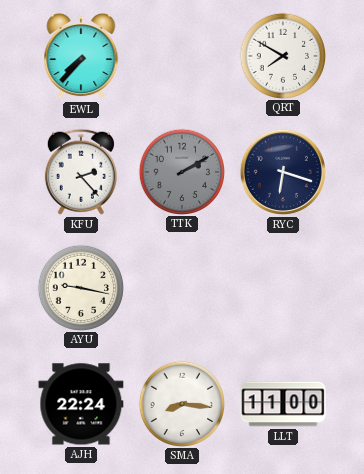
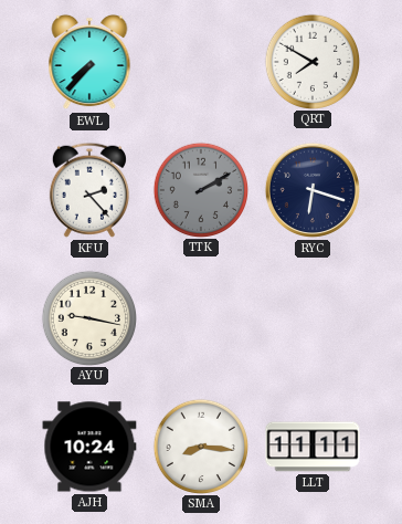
AJH: 22:24 -> 10:24 (89, 447)
LLT: 11:00 -> 11:11 (313, 447)
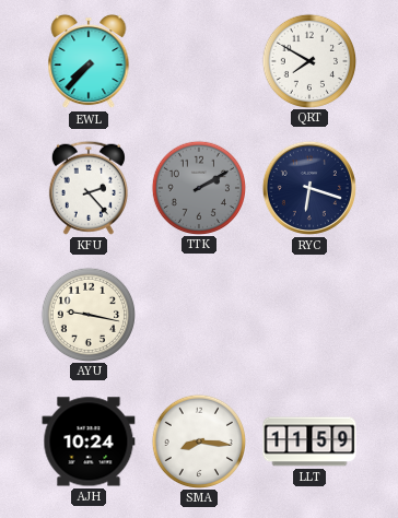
LLT: 11:11 -> 11:59 (309, 442)
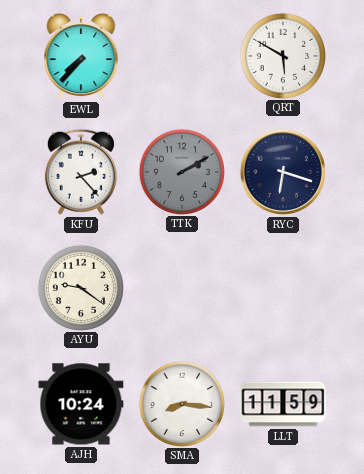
QRT: 7:50 -> 5:50 (282, 55)
AYU: 9:17 -> 9:21 (80, 287)
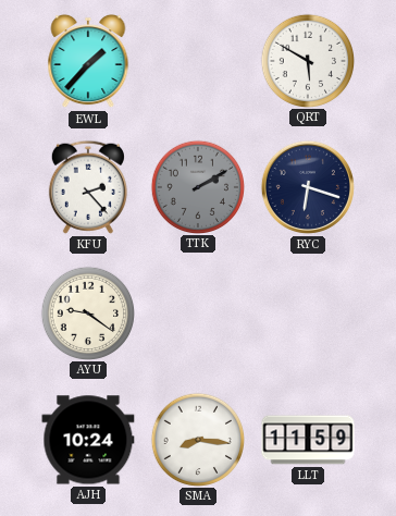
EWL: 7:37 -> 1:37 (88, 61)
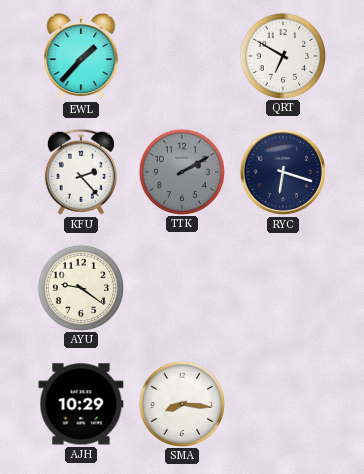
QRT: 5:50 -> 6:50 (282, 55)
AJH: 10:24 -> 10:29 (81, 404)
LLT: 11:59 -> none (308, 440)
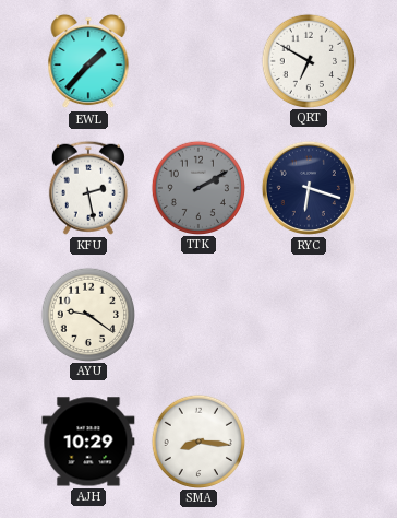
KFU: 2:23 -> 2:28 (88, 188)
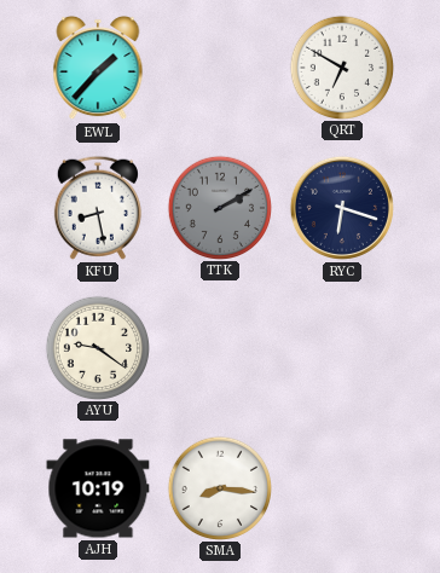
KFU: 2:28 -> 8:28 (98, 208)
AJH: 10:29 -> 10:19 (98, 488)
